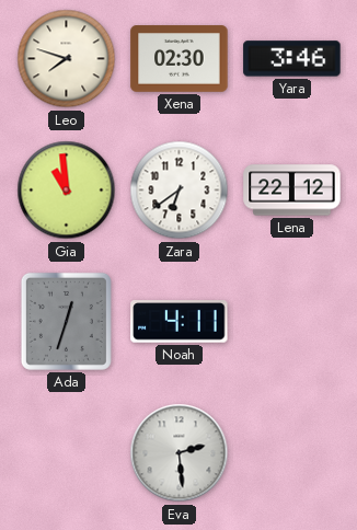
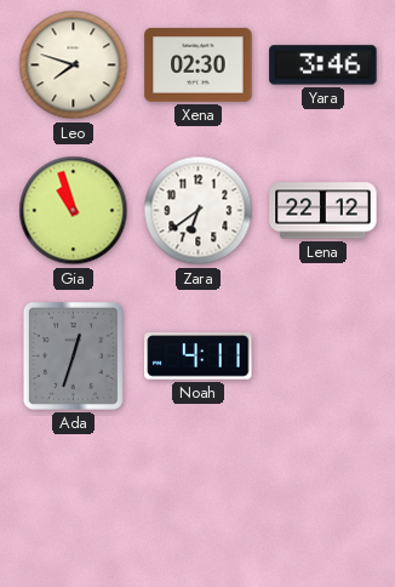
Gia: 10:59 -> 10:57 (74, 211)
Eva: 2:29 -> none (180, 453)
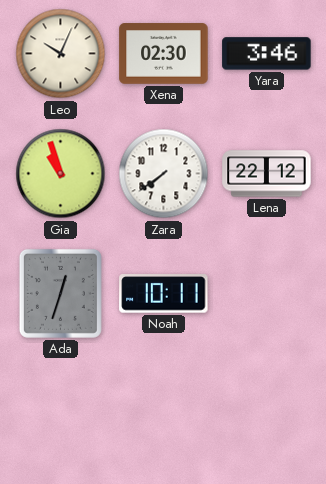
Leo: 7:48 -> 10:04 (61, 54)
Zara: 6:39 -> 7:39 (164, 174)
Noah: 4:11 -> 10:11 (164, 294)
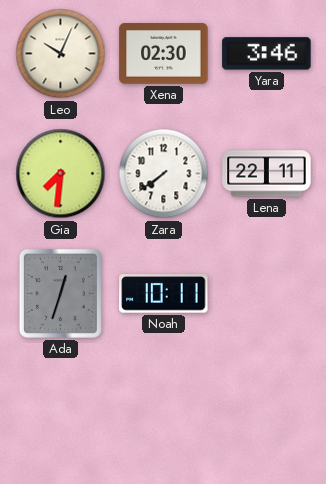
Gia: 10:57 -> 7:31 (61, 174)
Lena: 22:12 -> 22:11 (267, 174)
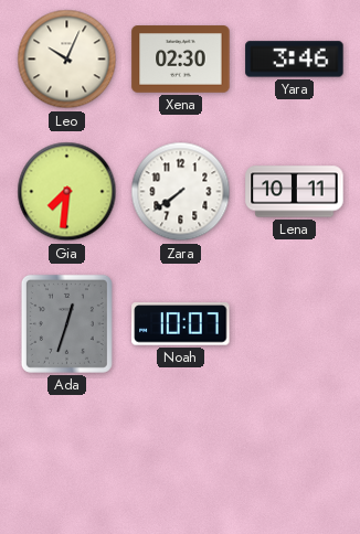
Lena: 22:11 -> 10:11 (295, 192)
Noah: 10:11 -> 10:07 (181, 324)
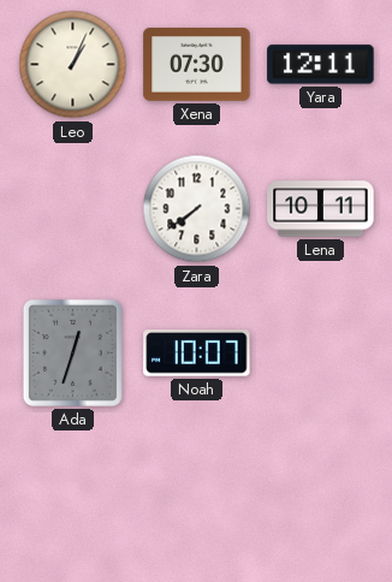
Leo: 10:04 -> 1:04 (73, 65)
Xena: 02:30 -> 07:30 (197, 65)
Yara: 3:46 -> 12:11 (321, 65)
Gia: 7:31 -> none (67, 192)
